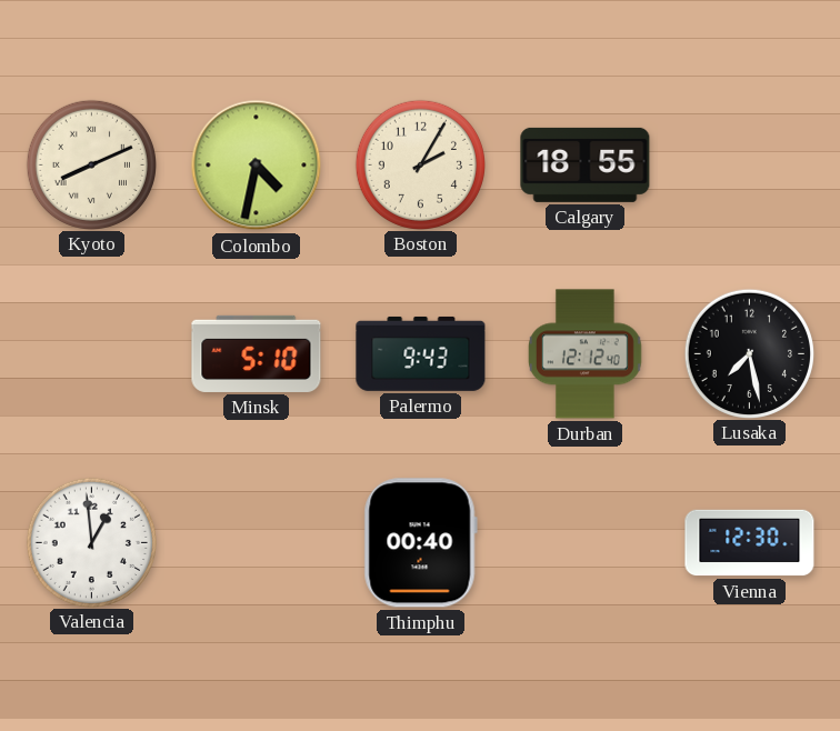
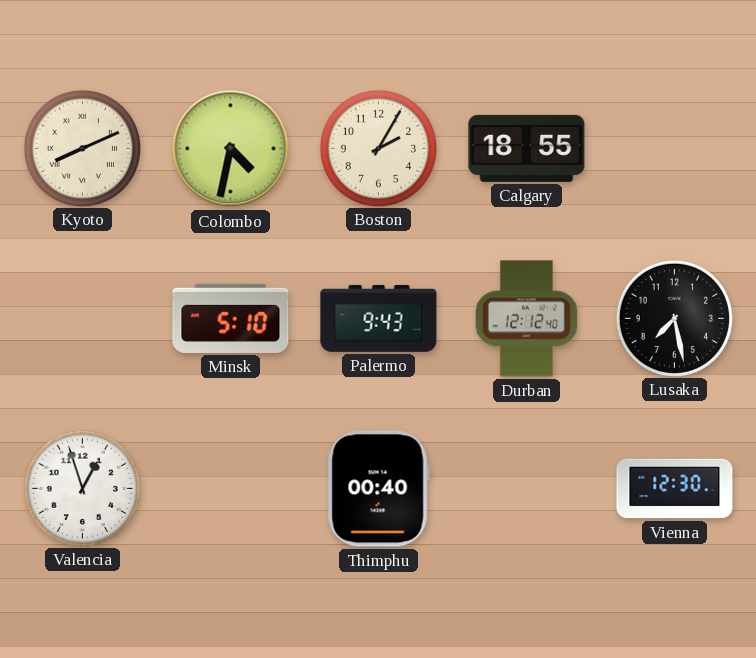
Valencia: 12:59 -> 12:57 (82, 488)
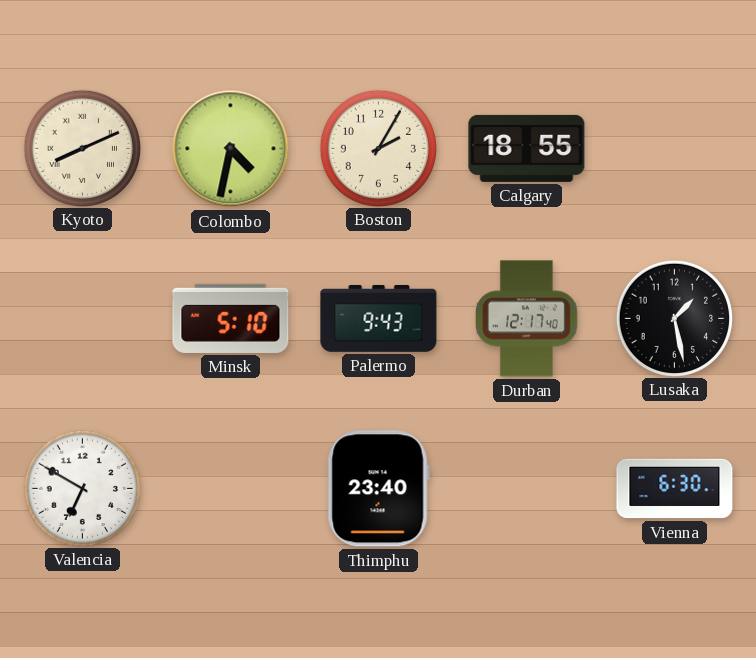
Durban: 12:12 -> 12:17 (527, 319)
Lusaka: 7:28 -> 1:28 (674, 318)
Valencia: 12:57 -> 6:50 (82, 488)
Thimphu: 00:40 -> 23:40 (378, 489)
Vienna: 12:30 -> 6:30 (675, 489)
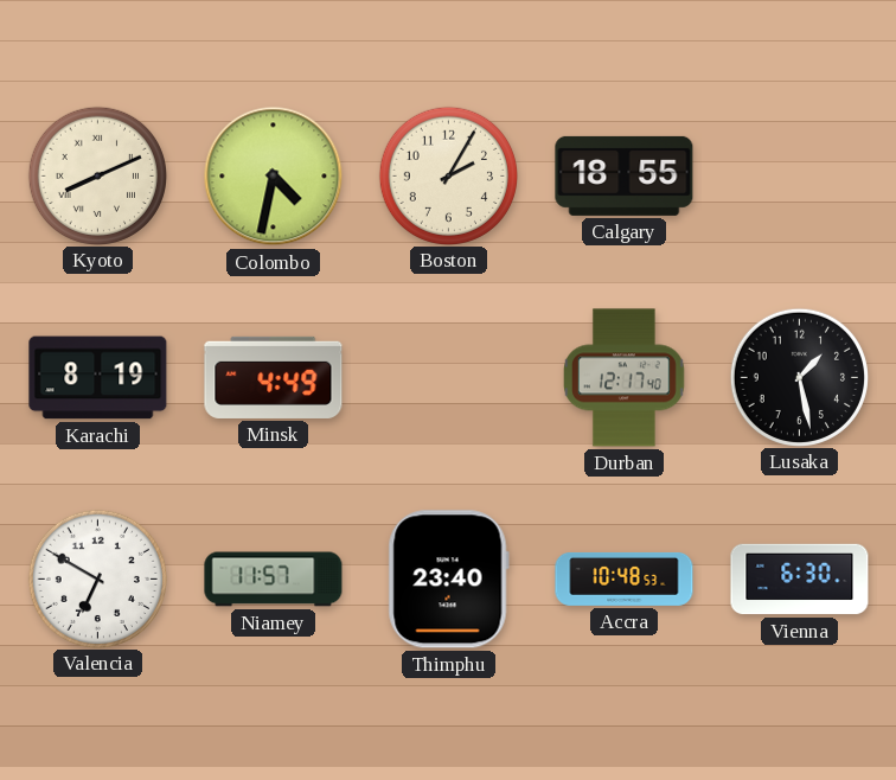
Karachi: none -> 8:19 (98, 378)
Minsk: 5:10 -> 4:49 (274, 377)
Palermo: 9:43 -> none (379, 318)
Niamey: none -> 11:57 (274, 580)
Accra: none -> 10:48 (625, 578)
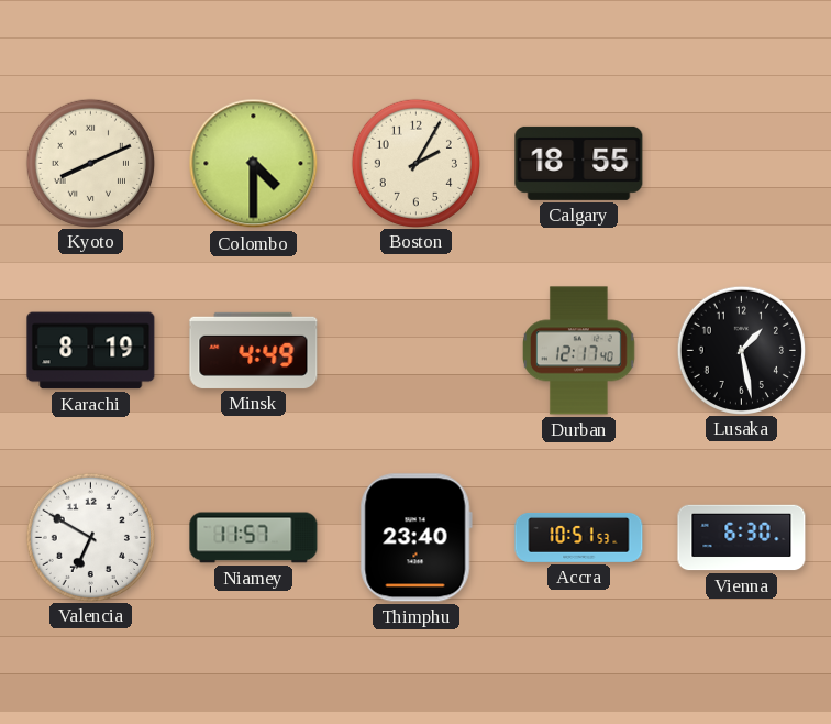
Colombo: 4:32 -> 4:30 (254, 164)
Accra: 10:48 -> 10:51 (579, 537)
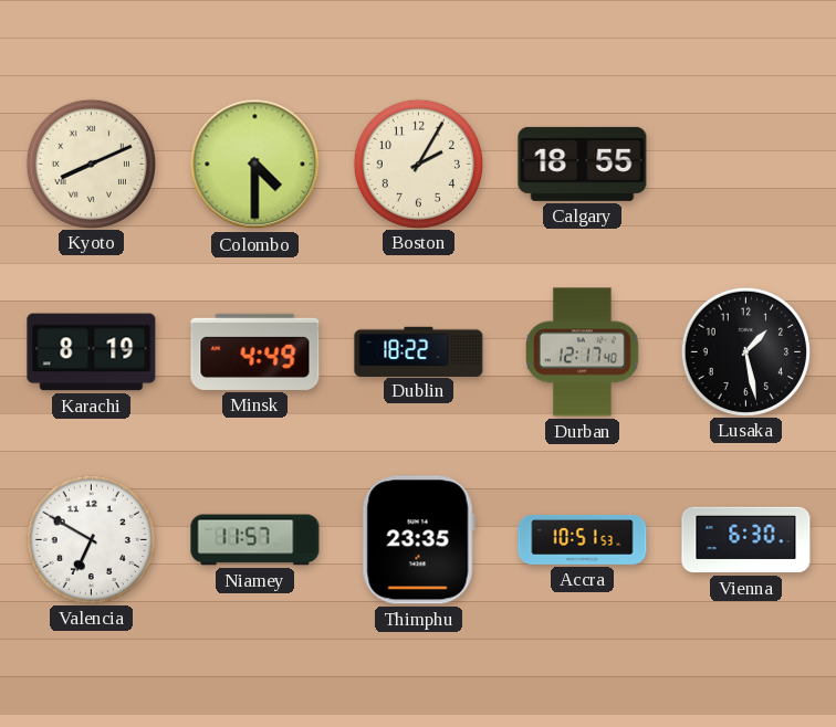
Dublin: none -> 18:22 (419, 351)
Thimphu: 23:40 -> 23:35 (418, 540)
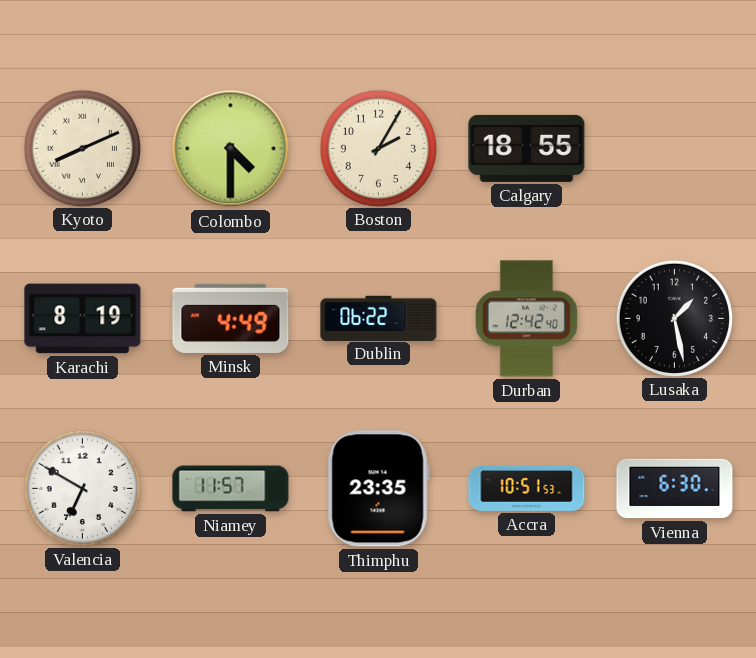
Dublin: 18:22 -> 06:22 (379, 318)
Durban: 12:17 -> 12:42 (527, 319)
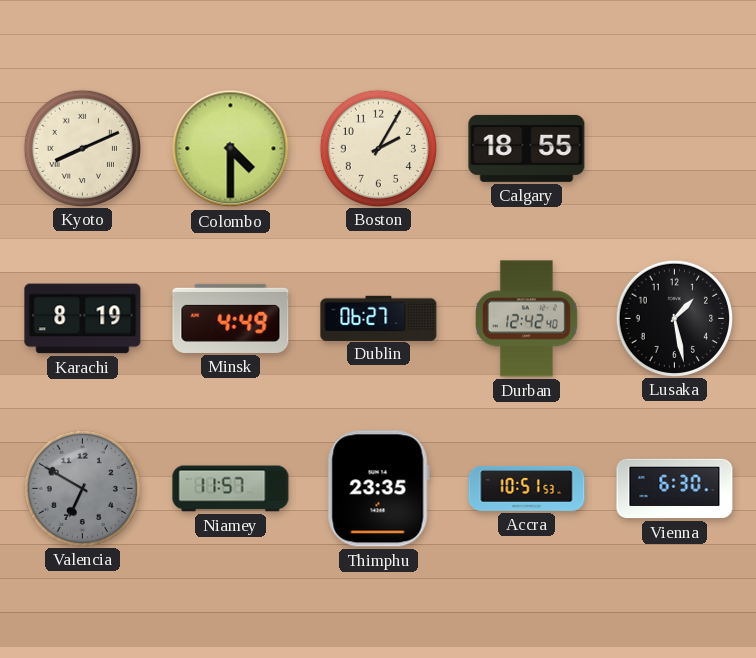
Dublin: 06:22 -> 06:27 (379, 318)
Valencia dial: white -> grey (82, 488)
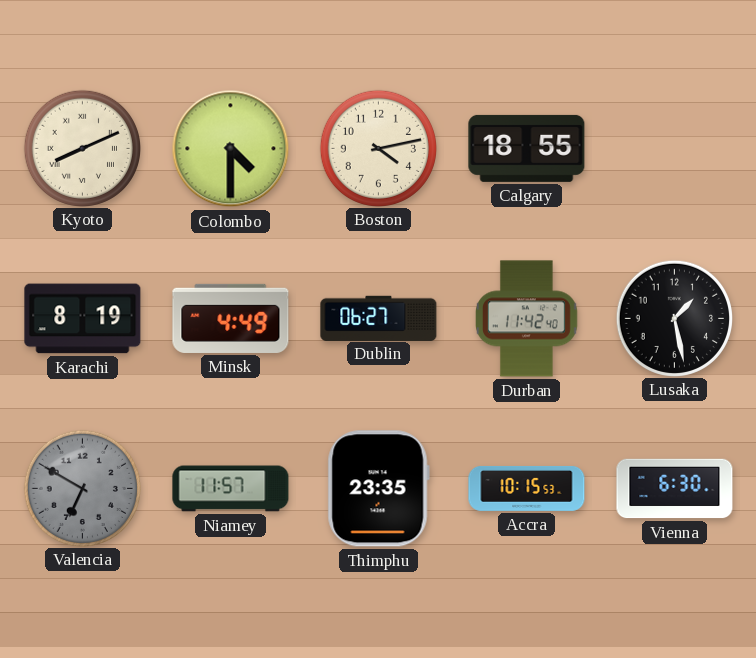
Boston: 2:05 -> 4:13 (378, 148)
Durban: 12:42 -> 11:42 (527, 319)
Accra: 10:51 -> 10:15 (527, 488)
